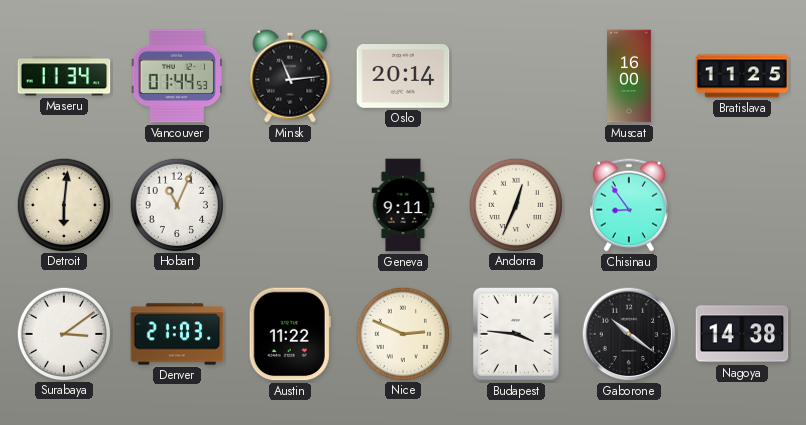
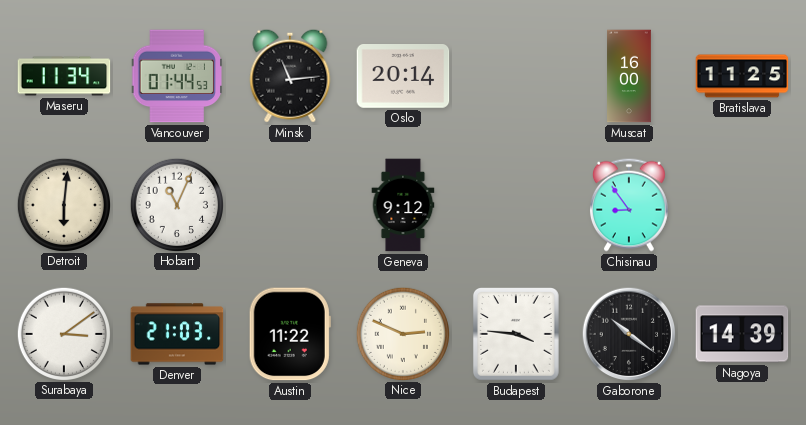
Geneva: 9:11 -> 9:12 (403, 205)
Andorra: 12:34 -> none (515, 204)
Nagoya: 14:38 -> 14:39 (742, 334)
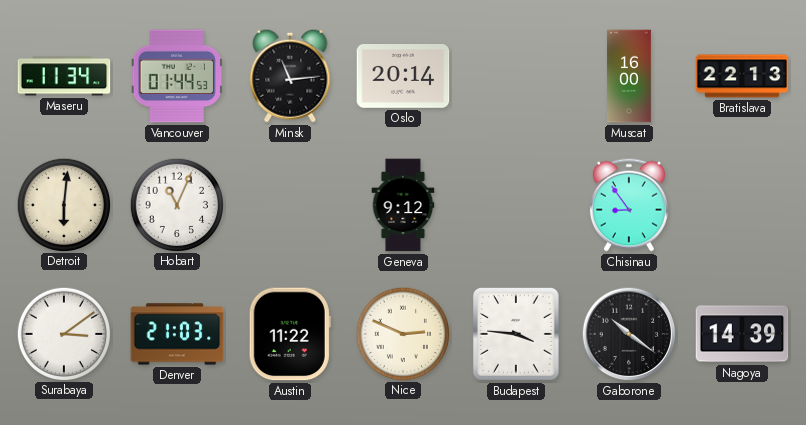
Bratislava: 11:25 -> 22:13 (742, 76)
